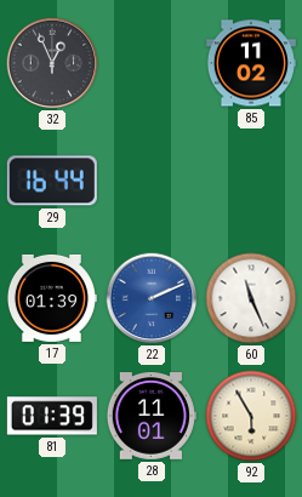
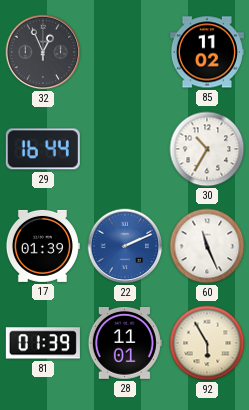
30: none -> 10:35 (207, 149)
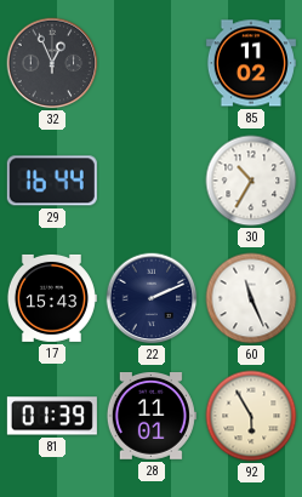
17: 01:39 -> 15:43 (51, 298)
22 dial: blue -> navy (152, 298)
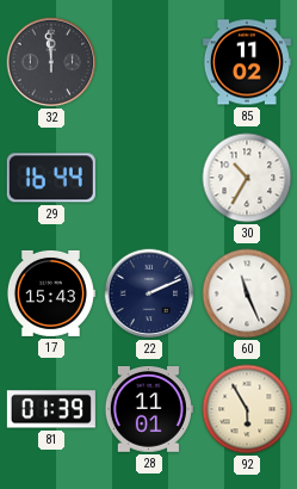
32: 12:56 -> 11:59 (51, 62)
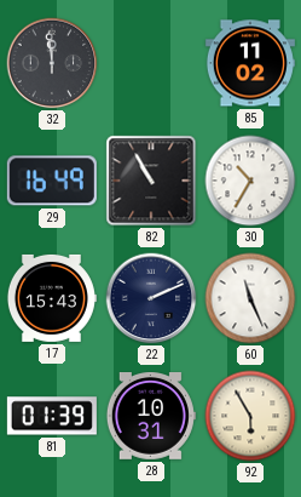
29: 16:44 -> 16:49 (52, 181)
82: none -> 10:55 (151, 181)
28: 11:01 -> 10:31 (151, 417)
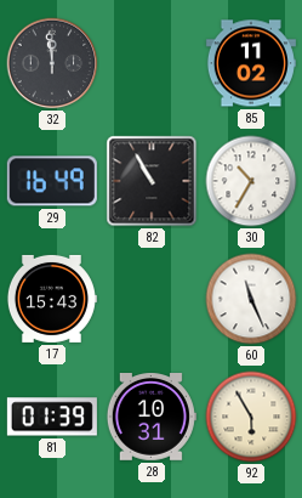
22: 2:11 -> none (151, 298)
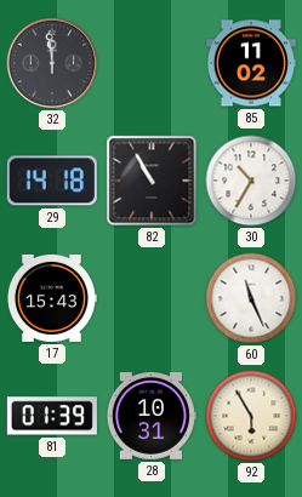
29: 16:49 -> 14:18 (52, 181)
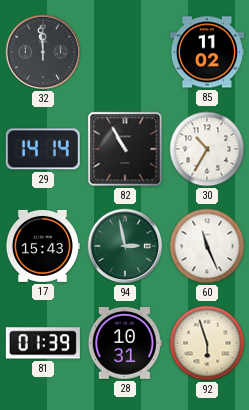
29: 14:18 -> 14:14 (43, 149)
94: none -> 2:58 (125, 246)
92: 5:55 -> 5:57 (207, 343)
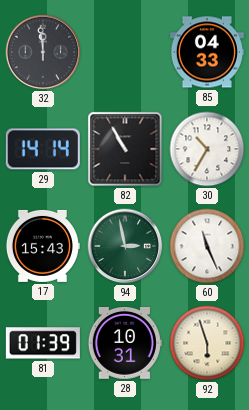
85: 11:02 -> 04:33 (207, 52)
